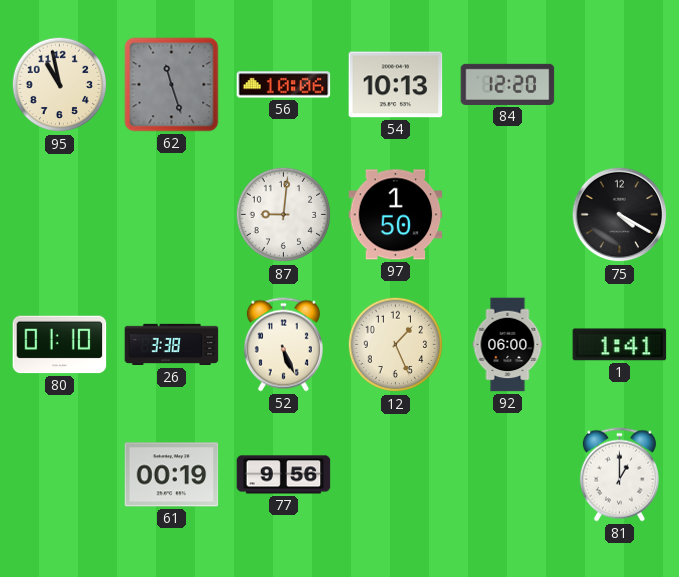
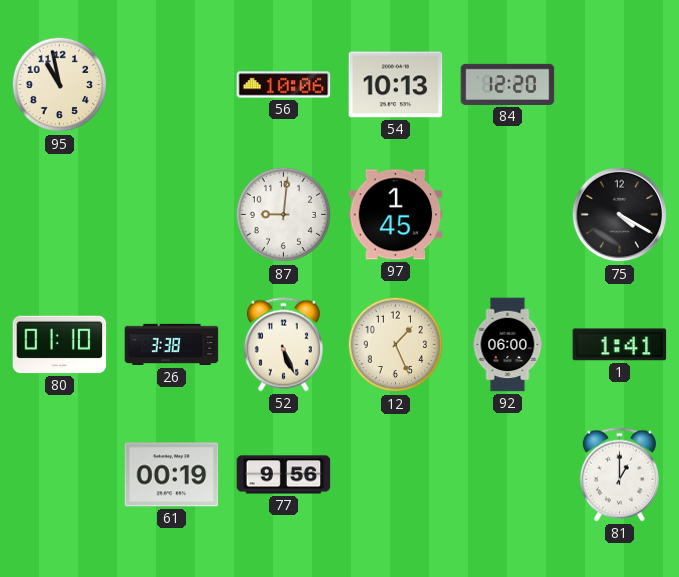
62: 11:27 -> none (172, 85)
97: 1:50 -> 1:45 (396, 215)
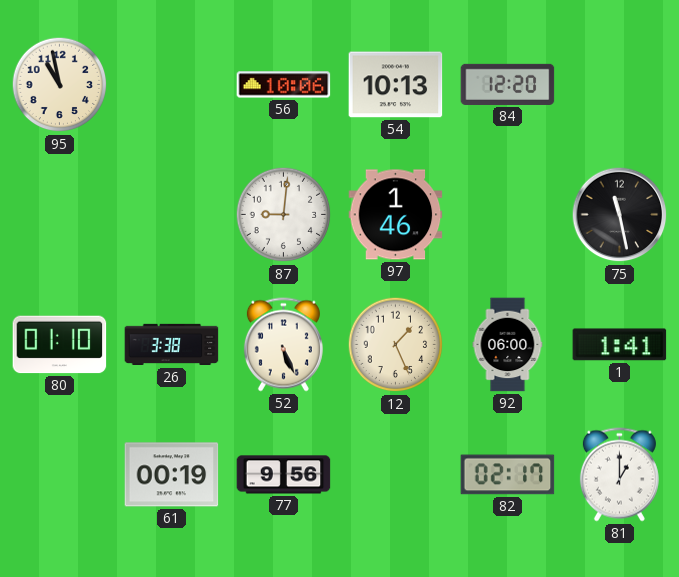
97: 1:45 -> 1:46 (396, 215)
75: 4:20 -> 11:28 (620, 215)
82: none -> 02:17 (508, 475)
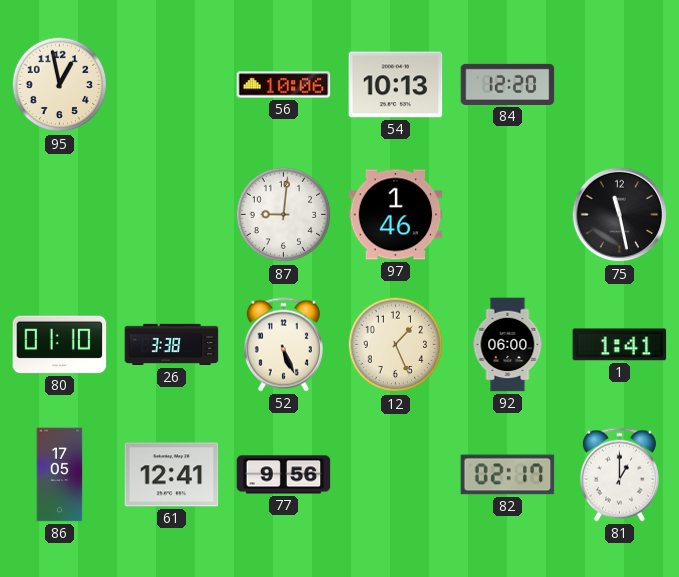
95: 10:58 -> 12:58 (60, 85)
86: none -> 17:05 (60, 475)
61: 00:19 -> 12:41 (172, 475)
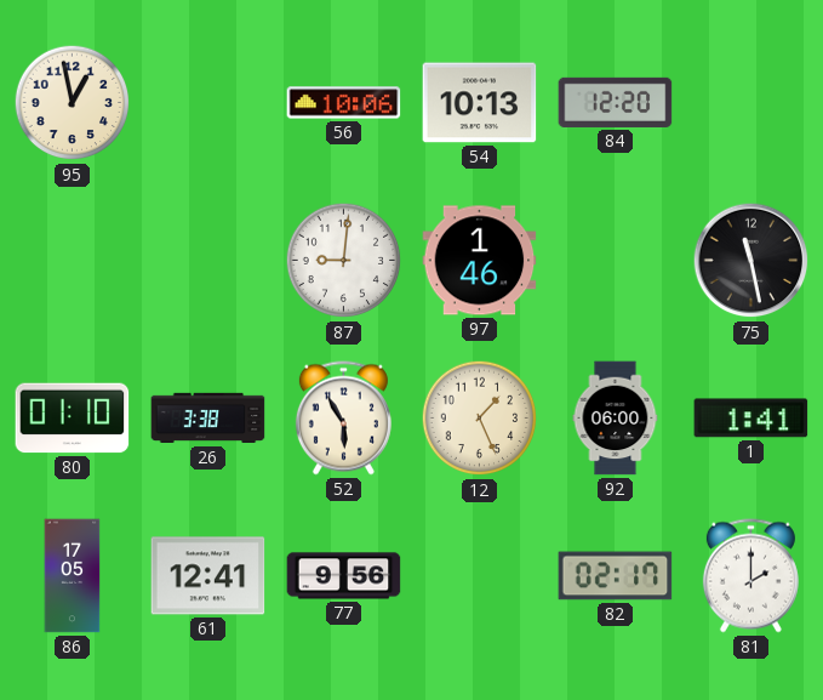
52: 5:26 -> 5:55 (343, 419)
81: 1:00 -> 2:00 (750, 576)
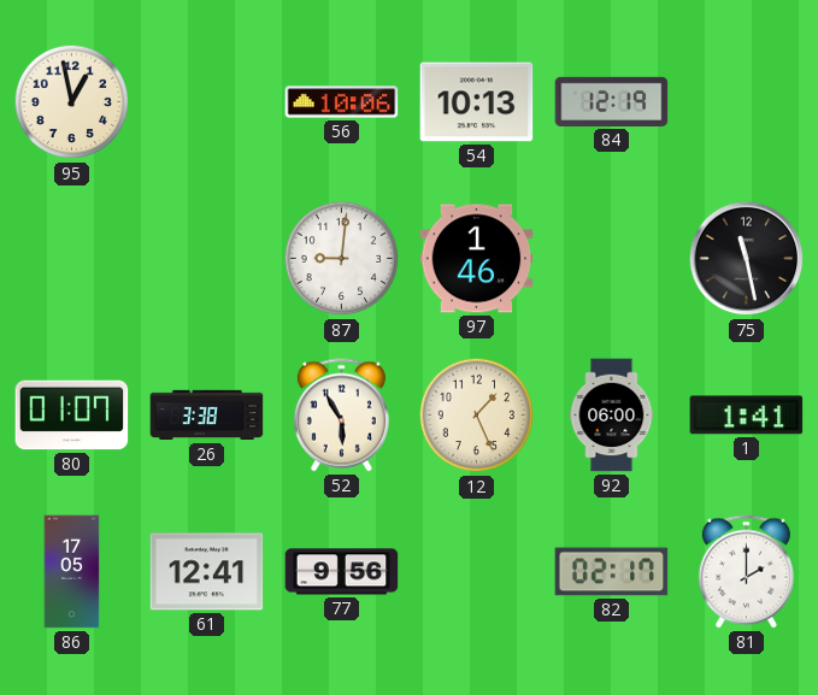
84: 12:20 -> 12:19 (612, 101)
80: 01:10 -> 01:07 (72, 416)
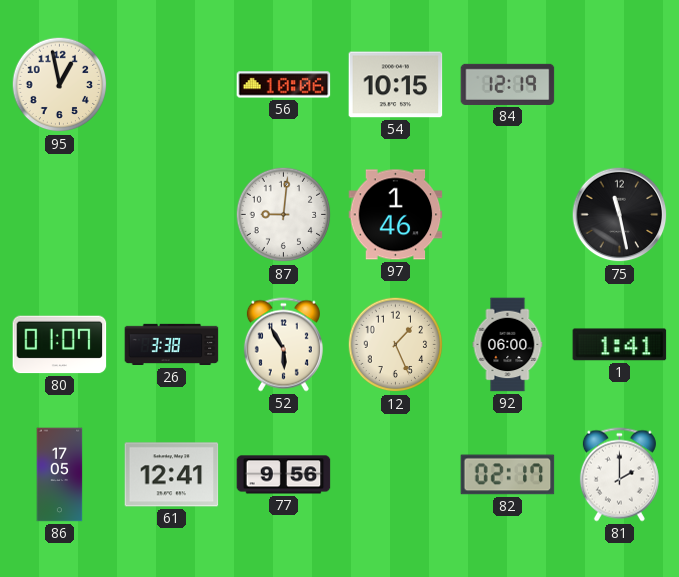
54: 10:13 -> 10:15 (396, 85)
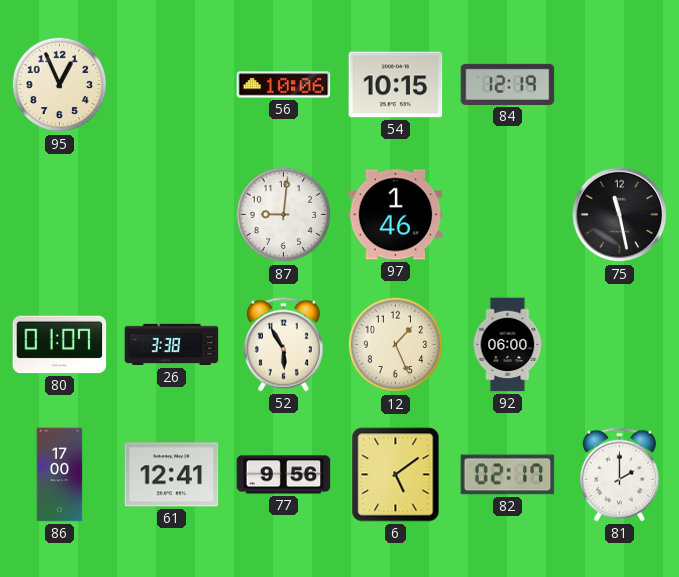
95: 12:58 -> 12:56 (60, 85)
1: 1:41 -> none (620, 345)
86: 17:05 -> 17:00 (60, 475)
6: none -> 5:09 (396, 475)
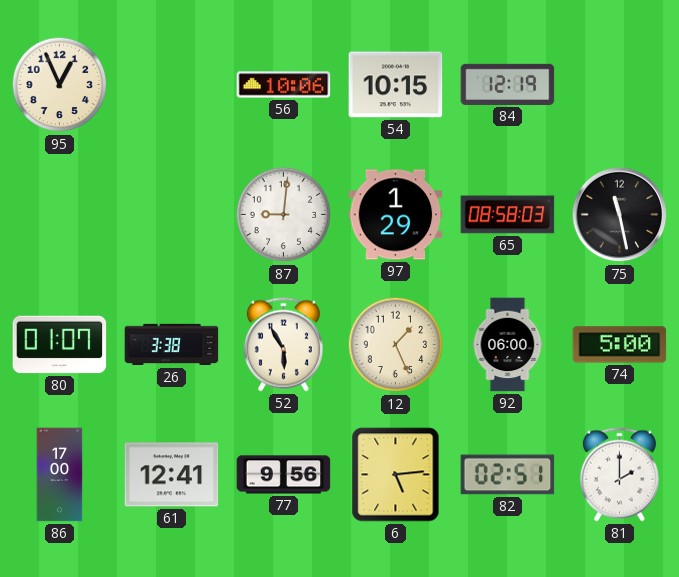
97: 1:46 -> 1:29 (396, 215)
65: none -> 08:58 (508, 215)
74: none -> 5:00 (620, 345)
6: 5:09 -> 5:14 (396, 475)
82: 02:17 -> 02:51 (508, 475)
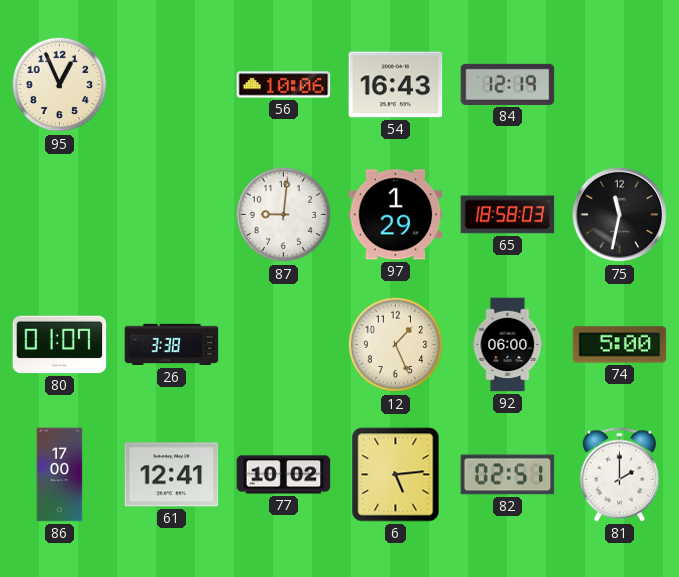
54: 10:15 -> 16:43 (396, 85)
65: 08:58 -> 18:58 (508, 215)
75: 11:28 -> 11:32 (620, 215)
52: 5:55 -> none (283, 345)
77: 9:56 -> 10:02 (284, 475)
